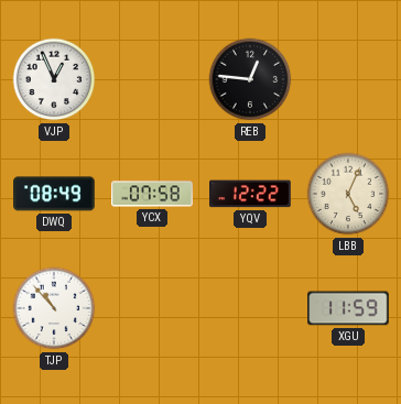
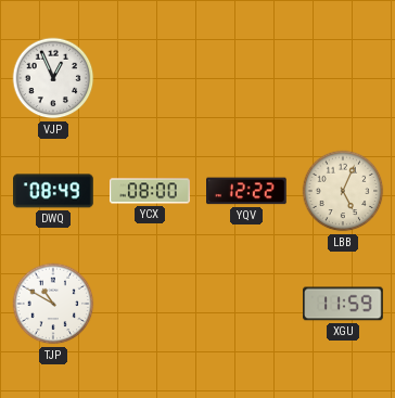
REB: 12:46 -> none (250, 79)
YCX: 07:58 -> 08:00 (150, 191)
TJP: 10:53 -> 10:50 (53, 304)
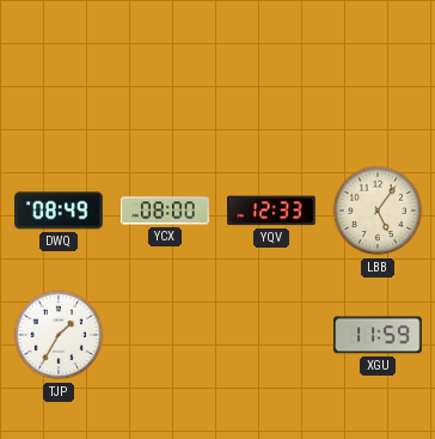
VJP: 12:56 -> none (53, 78)
YQV: 12:22 -> 12:33 (272, 211)
LBB: 5:04 -> 5:06 (378, 211)
TJP: 10:50 -> 1:35 (59, 335)
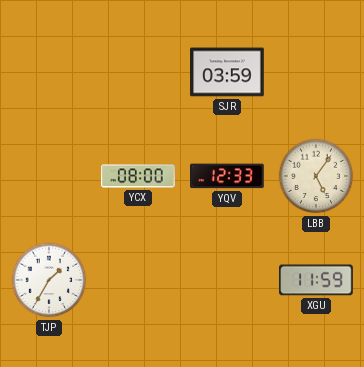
SJR: none -> 03:59 (227, 72)
DWQ: 08:49 -> none (60, 211)
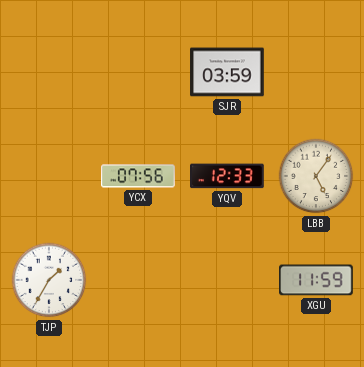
YCX: 08:00 -> 07:56 (138, 176)
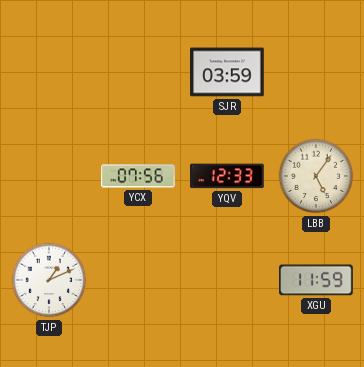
TJP: 1:35 -> 1:11 (49, 280)
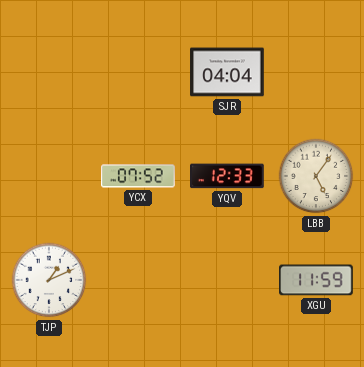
SJR: 03:59 -> 04:04 (227, 72)
YCX: 07:56 -> 07:52 (138, 176)
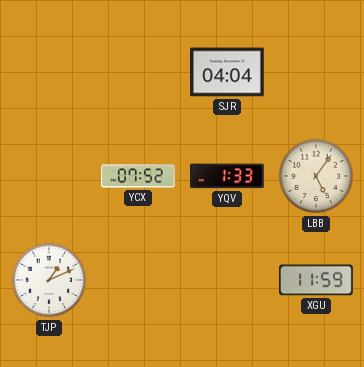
YQV: 12:33 -> 1:33 (228, 176)
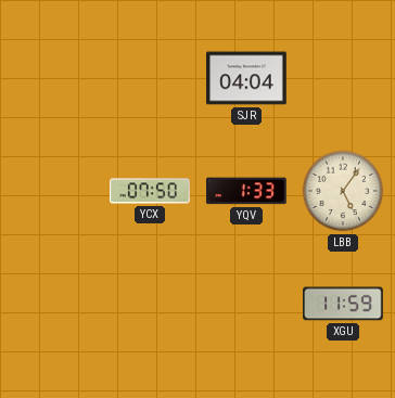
YCX: 07:52 -> 07:50 (150, 191)
TJP: 1:11 -> none (49, 280)
